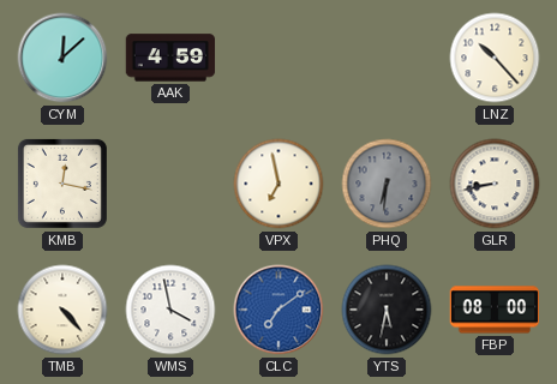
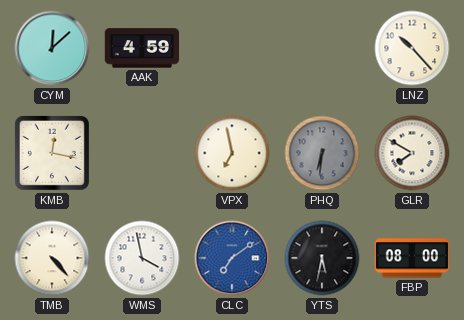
GLR: 8:43 -> 7:50 (412, 153)
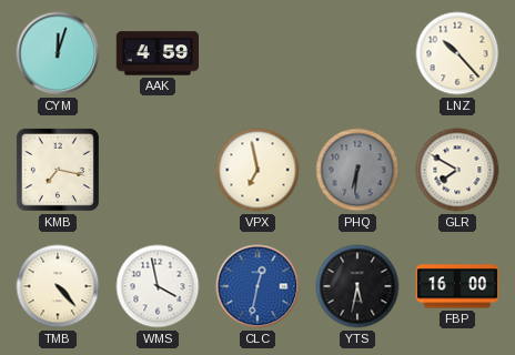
CYM: 12:08 -> 12:03 (58, 53)
KMB: 12:17 -> 7:17 (58, 170)
CLC: 7:09 -> 12:32 (257, 286)
FBP: 08:00 -> 16:00 (457, 286)
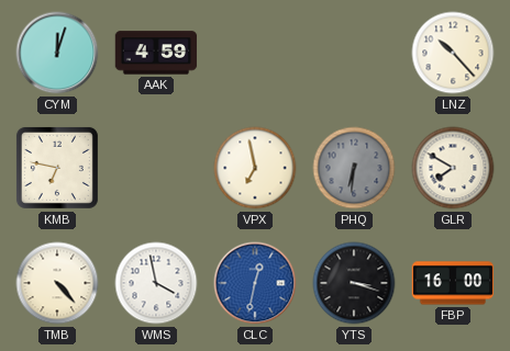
KMB: 7:17 -> 6:47 (57, 168)
YTS: 5:32 -> 3:18 (354, 283)
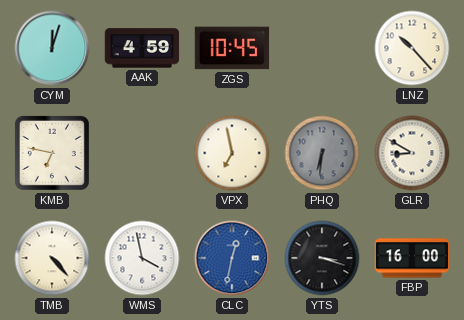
ZGS: none -> 10:45 (232, 48)
GLR: 7:50 -> 8:50 (412, 153)
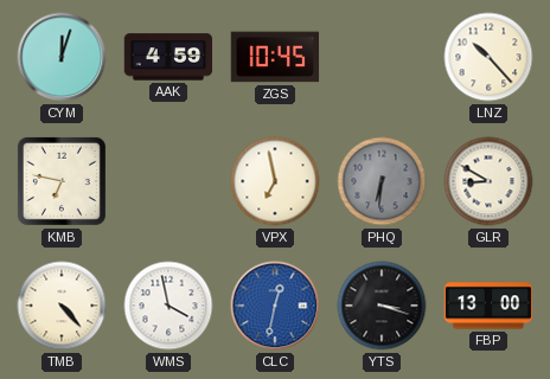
FBP: 16:00 -> 13:00 (488, 306)
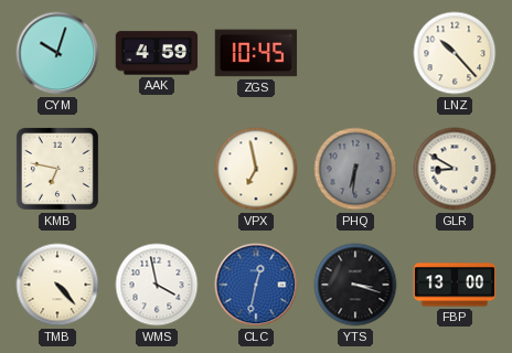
CYM: 12:03 -> 10:03 (57, 53)
